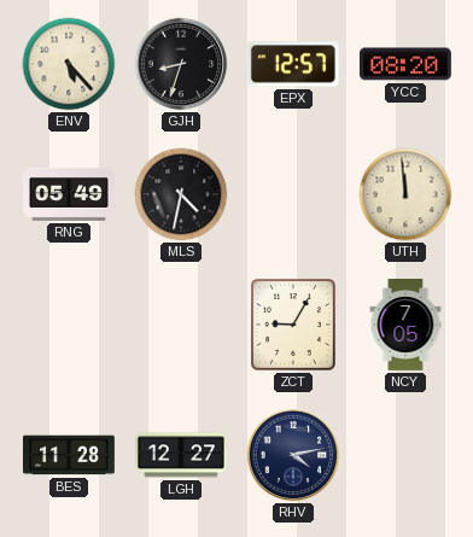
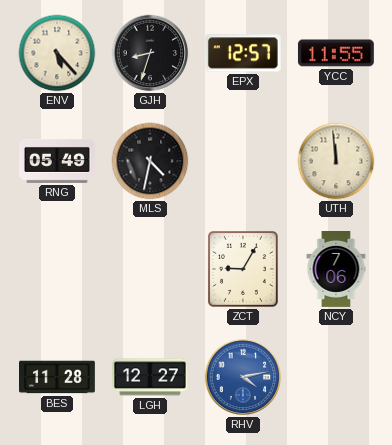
YCC: 08:20 -> 11:55 (336, 53)
NCY: 7:05 -> 7:06 (336, 270)
RHV dial: navy -> blue (243, 377)
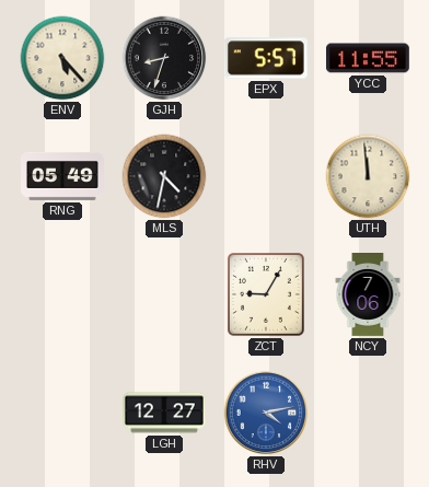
EPX: 12:57 -> 5:57 (266, 58)
BES: 11:28 -> none (58, 377)
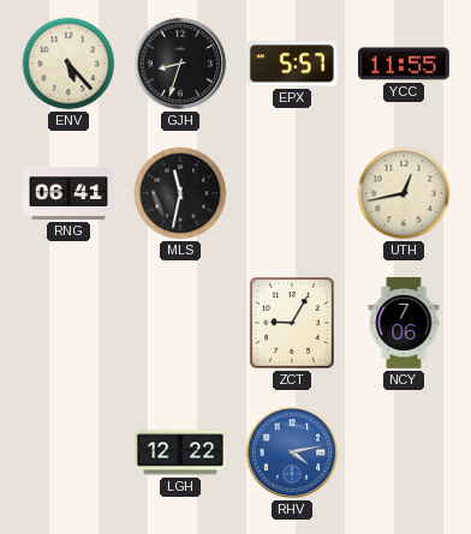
RNG: 05:49 -> 06:41 (70, 194)
MLS: 4:32 -> 11:32 (180, 193)
UTH: 11:59 -> 12:43 (404, 193)
LGH: 12:27 -> 12:22 (181, 452)
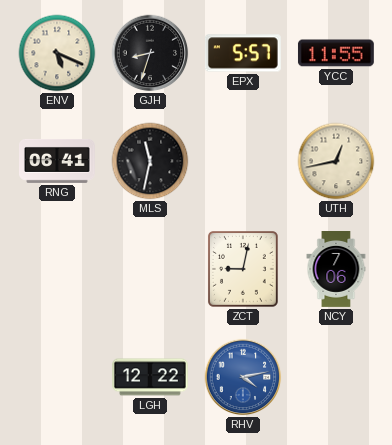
ENV: 5:23 -> 5:19 (57, 53)
ZCT: 9:05 -> 9:02 (243, 270)
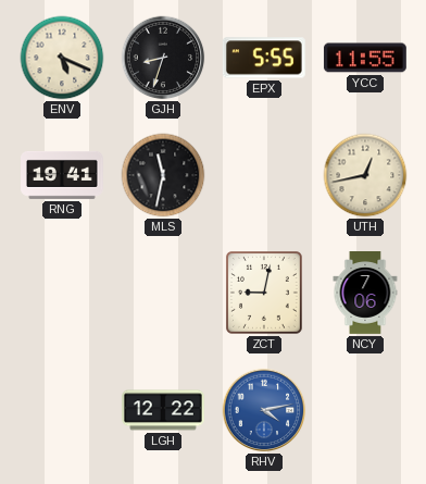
EPX: 5:57 -> 5:55 (264, 58)
RNG: 06:41 -> 19:41 (63, 176)
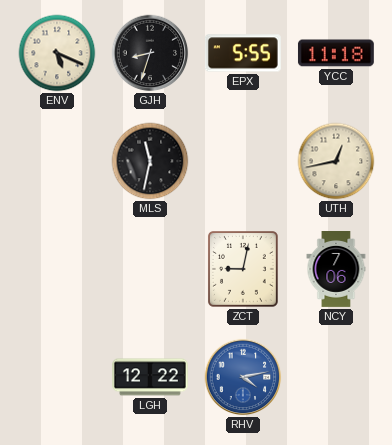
YCC: 11:55 -> 11:18 (336, 53)
RNG: 19:41 -> none (63, 176)
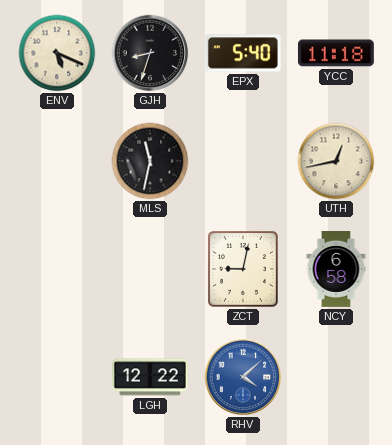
EPX: 5:55 -> 5:40 (243, 53)
NCY: 7:06 -> 6:58 (336, 270)
RHV: 4:13 -> 4:08 (243, 377)
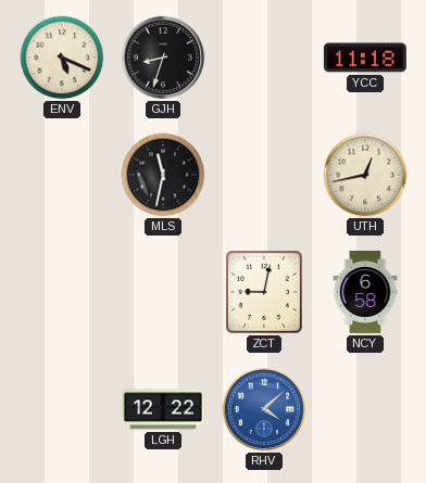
EPX: 5:40 -> none (243, 53)
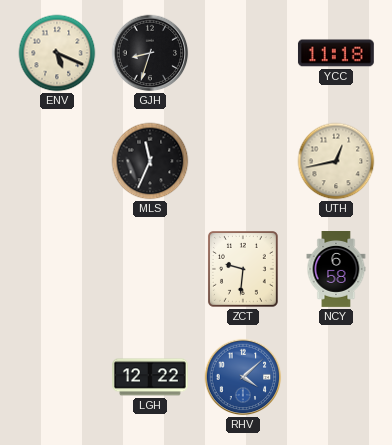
MLS: 11:32 -> 11:34 (150, 161)
ZCT: 9:02 -> 9:31 (243, 270)
